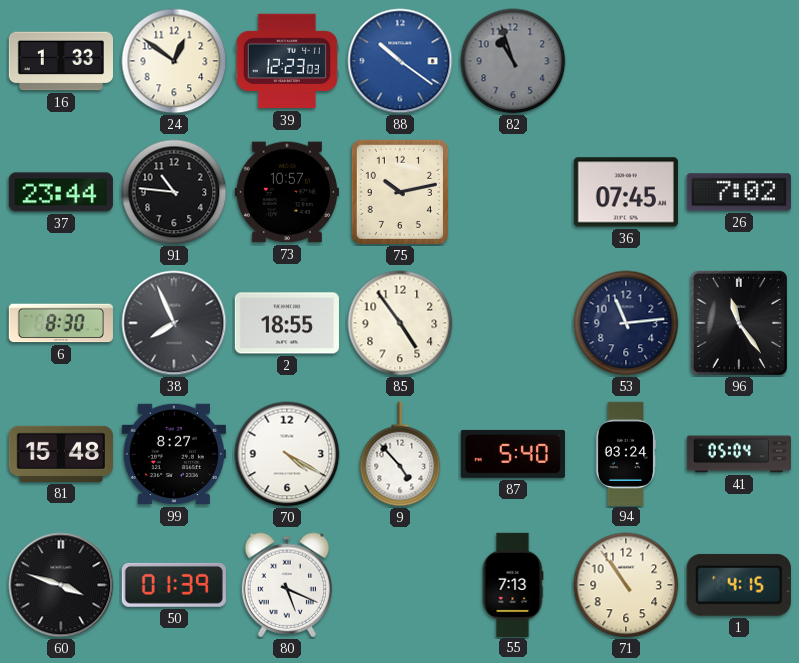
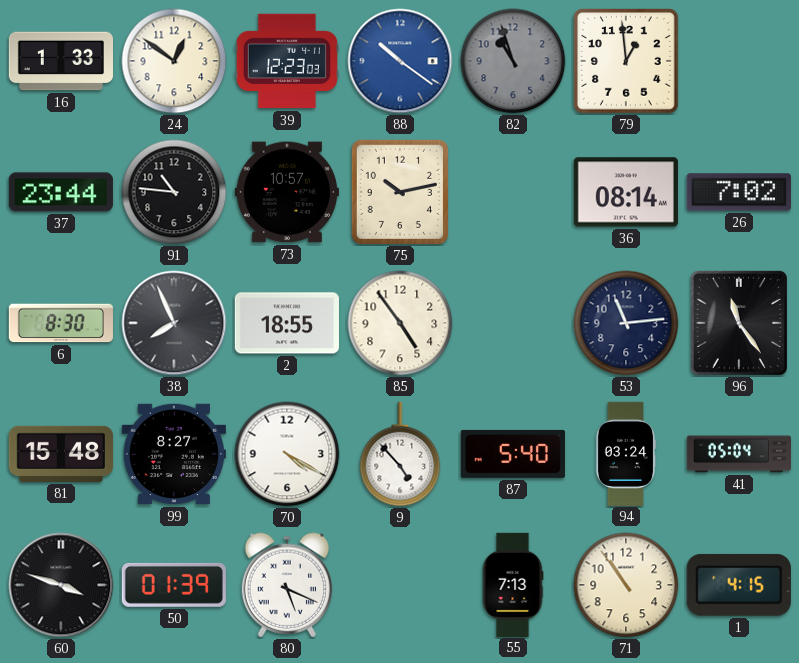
79: none -> 12:59 (627, 62)
36: 07:45 -> 08:14 (626, 192)
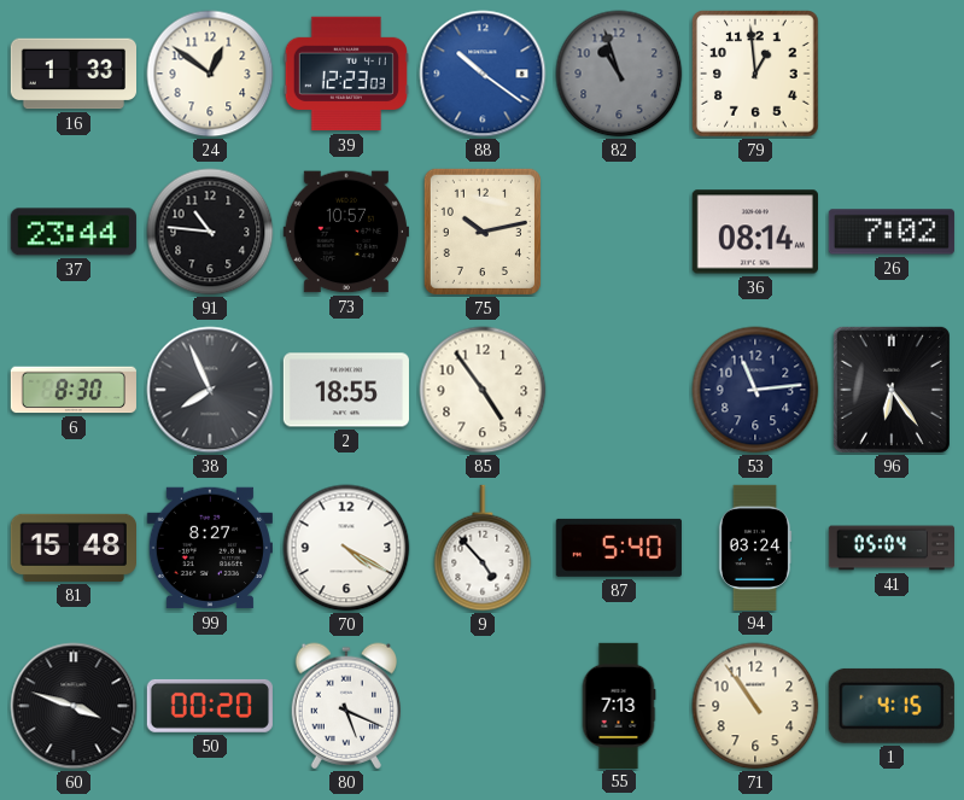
96: 11:24 -> 6:24 (892, 390)
50: 01:39 -> 00:20 (210, 706)
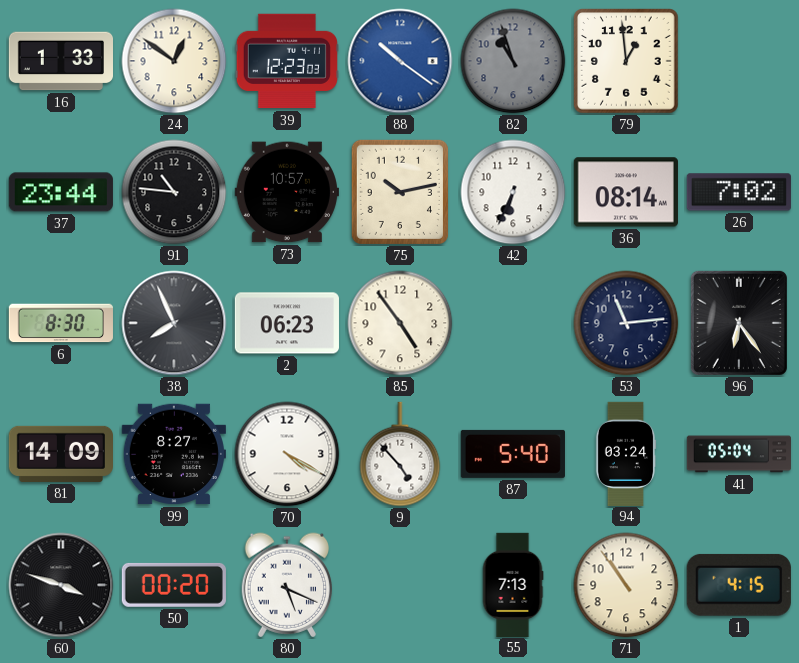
42: none -> 6:34 (513, 192)
2: 18:55 -> 06:23 (287, 323)
81: 15:48 -> 14:09 (60, 454)
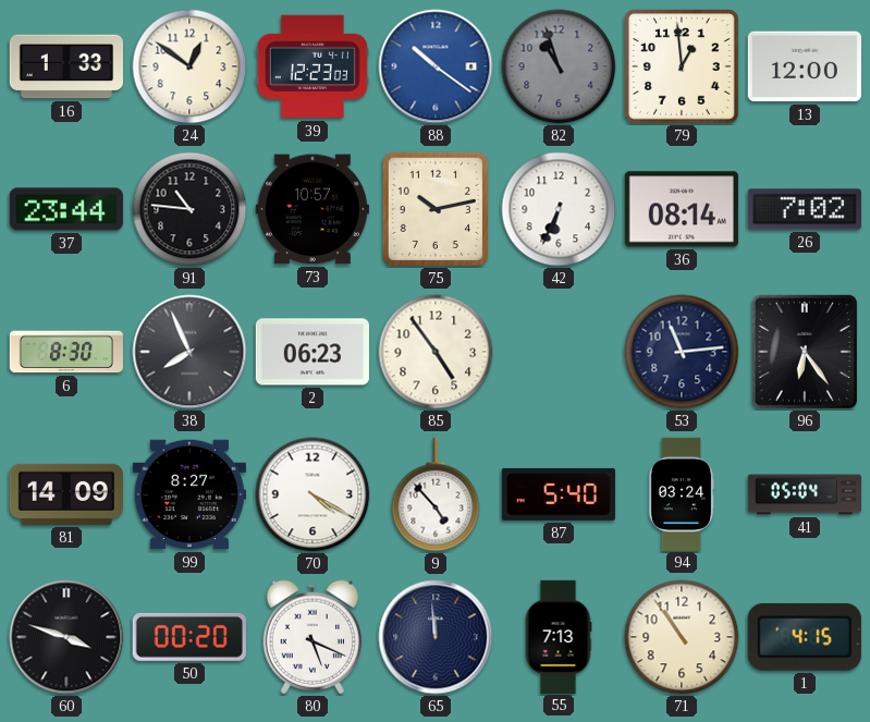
13: none -> 12:00 (805, 66)
65: none -> 11:59 (436, 637)
